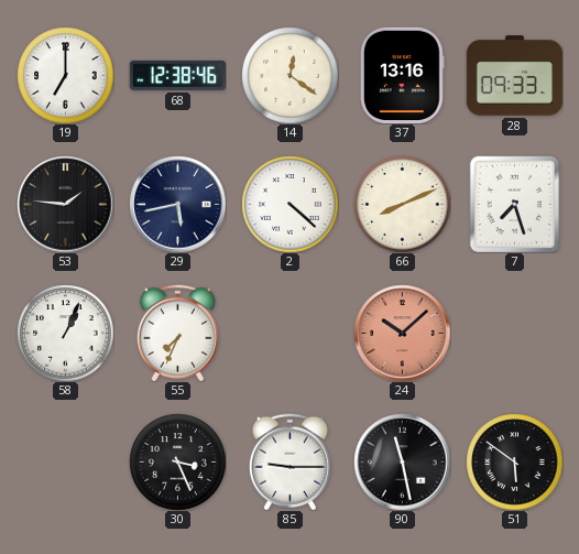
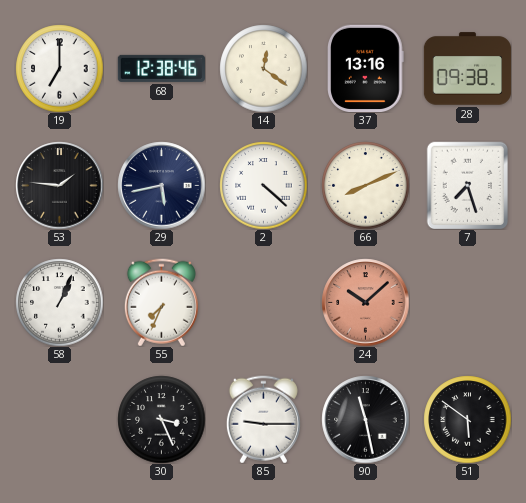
28: 09:33 -> 09:38 (467, 69)
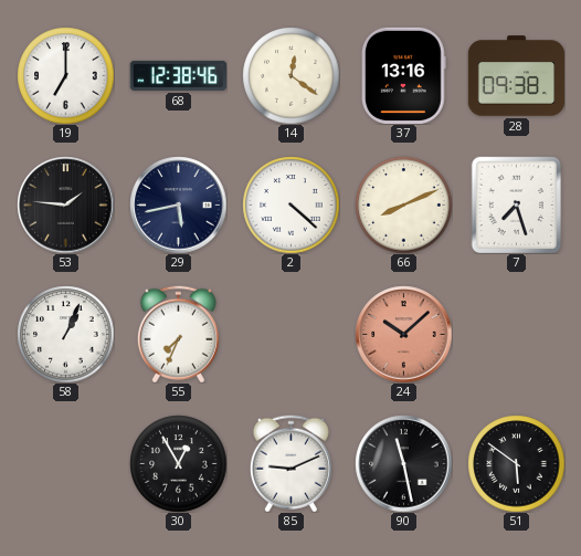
30: 3:26 -> 12:55 (178, 463)
85: 9:15 -> 9:11 (290, 463)
